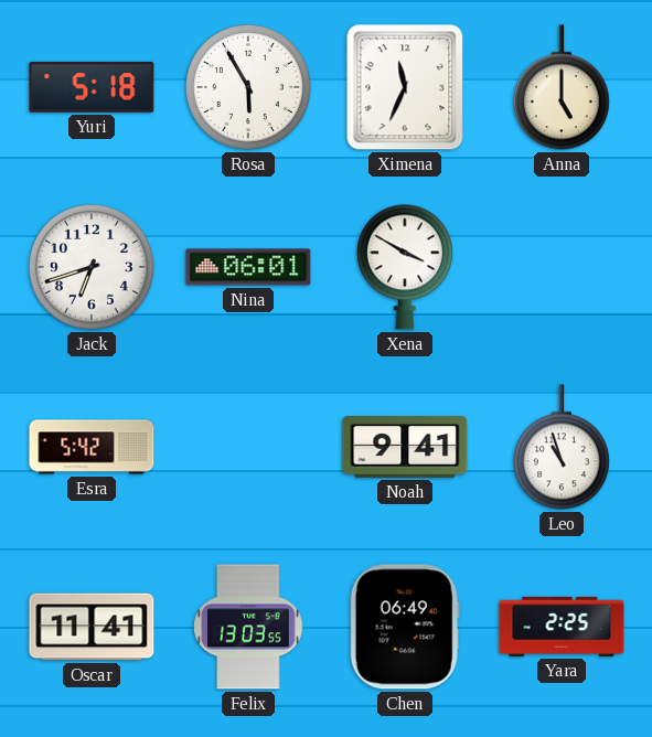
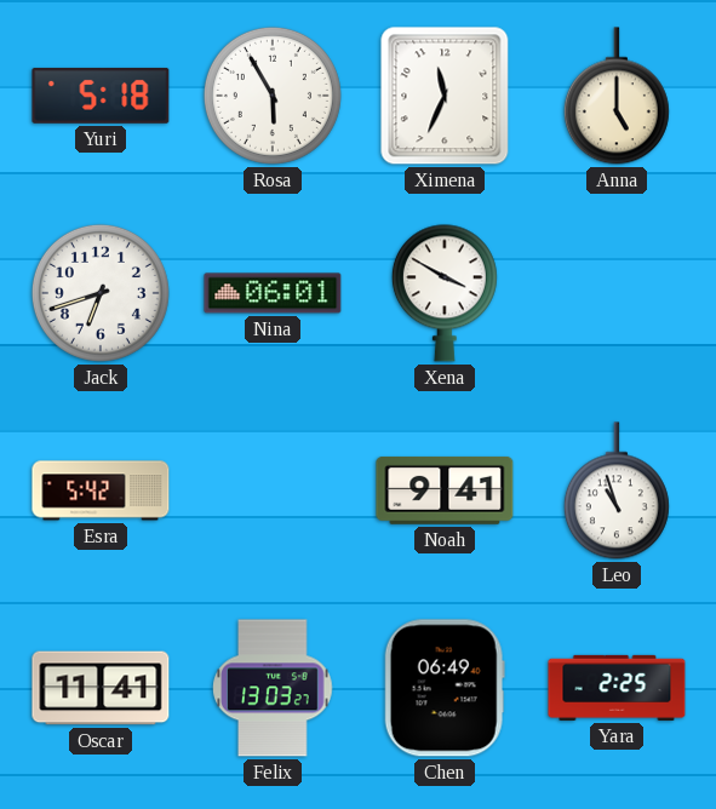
Felix: 13:03:55 -> 13:03:27 (273, 688)
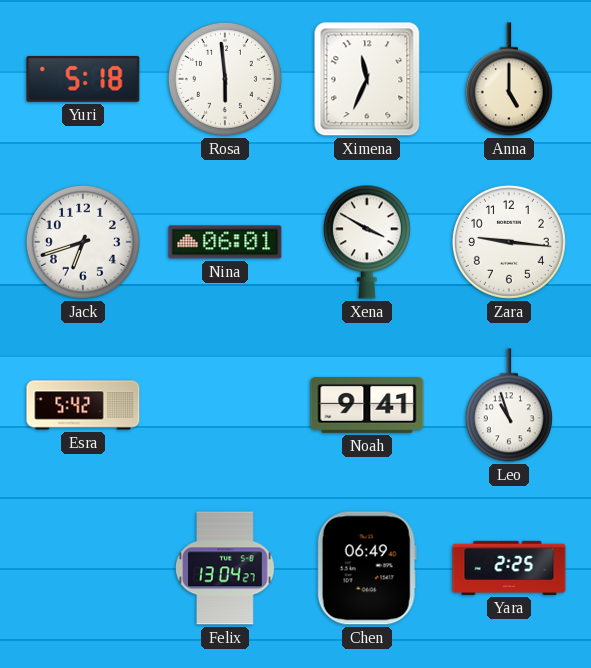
Rosa: 5:55 -> 5:59 (225, 79)
Zara: none -> 9:16 (509, 242)
Oscar: 11:41 -> none (101, 688)
Felix: 13:03 -> 13:04 (225, 568)
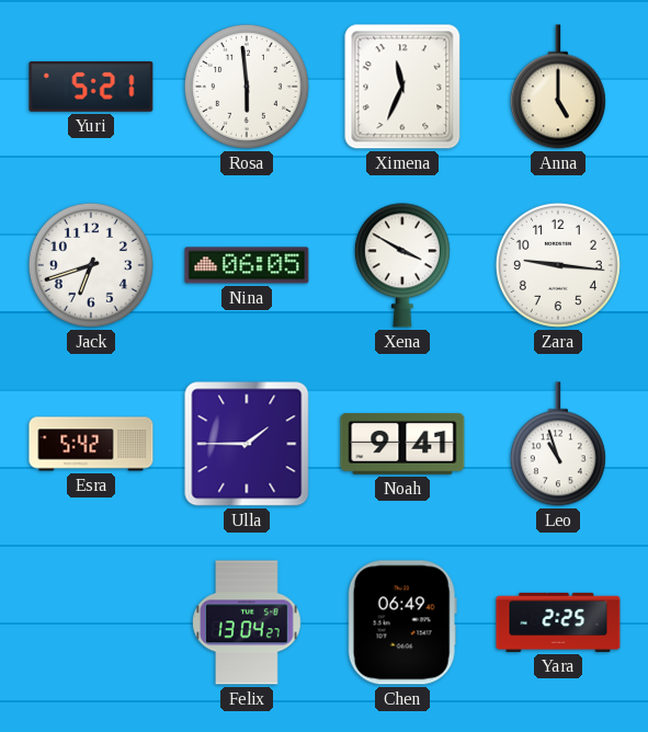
Yuri: 5:18 -> 5:21 (91, 87)
Nina: 06:01 -> 06:05 (247, 265)
Ulla: none -> 1:45 (247, 444)
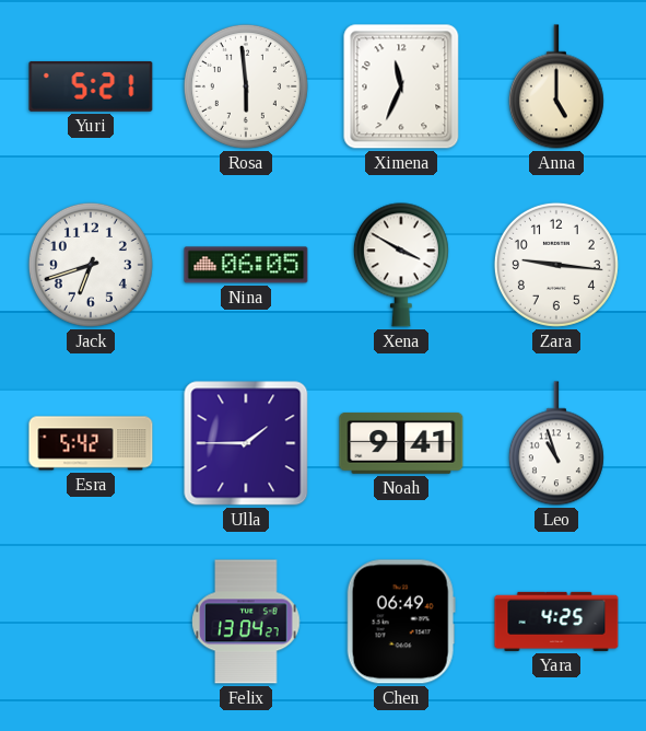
Yara: 2:25 -> 4:25 (556, 622)
